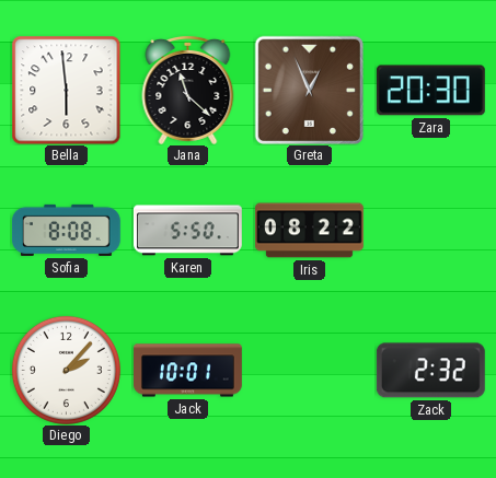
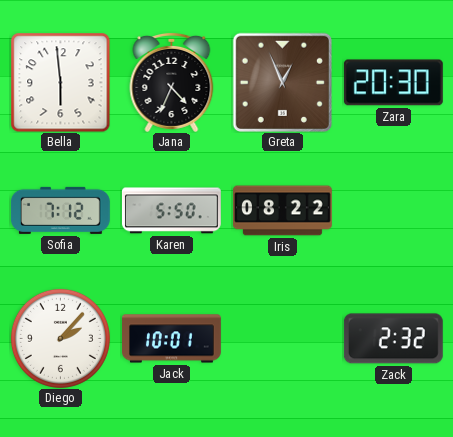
Jana: 11:22 -> 4:34 (172, 82)
Sofia: 8:08 -> 7:12 (60, 210)
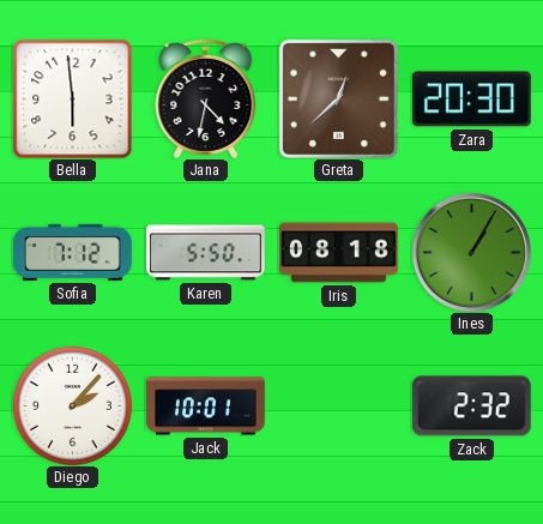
Jana: 4:34 -> 4:32 (206, 98)
Greta: 12:56 -> 12:38 (338, 98)
Iris: 08:22 -> 08:18 (339, 253)
Ines: none -> 1:05 (471, 252)
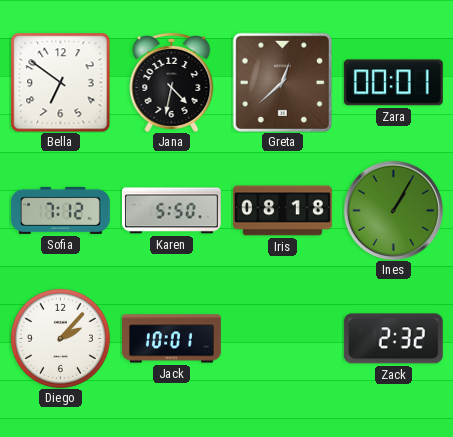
Bella: 5:59 -> 6:51 (60, 82)
Zara: 20:30 -> 00:01 (393, 83)
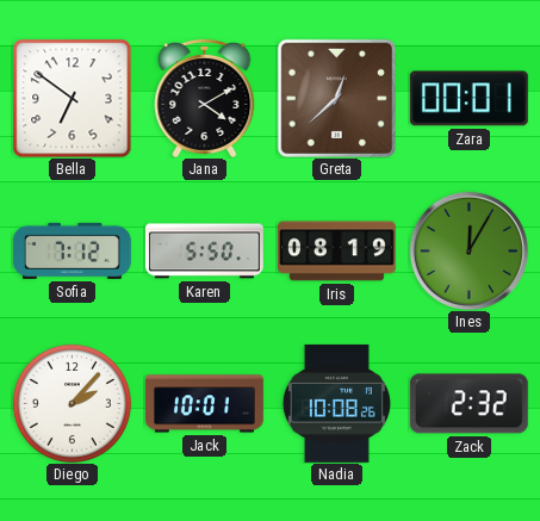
Jana: 4:32 -> 4:10 (205, 98)
Iris: 08:18 -> 08:19 (337, 252)
Ines: 1:05 -> 12:05 (468, 250)
Nadia: none -> 10:08 (336, 403)
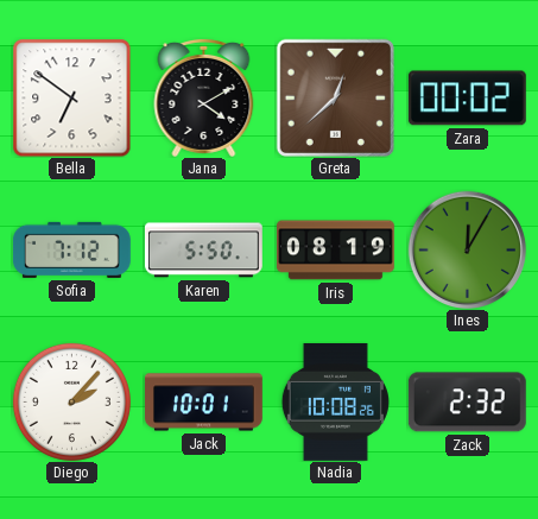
Zara: 00:01 -> 00:02 (467, 99)
